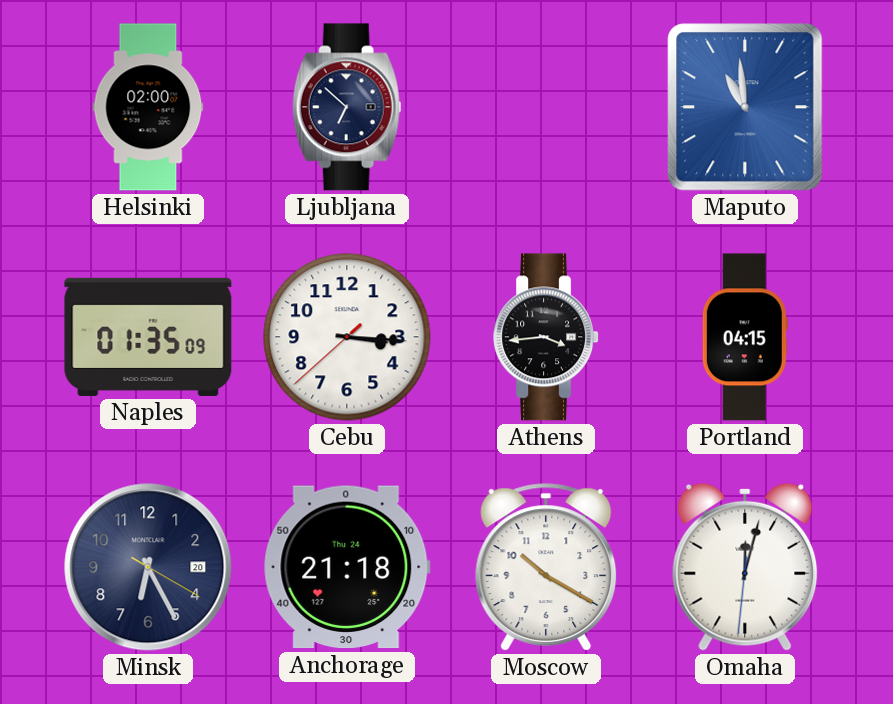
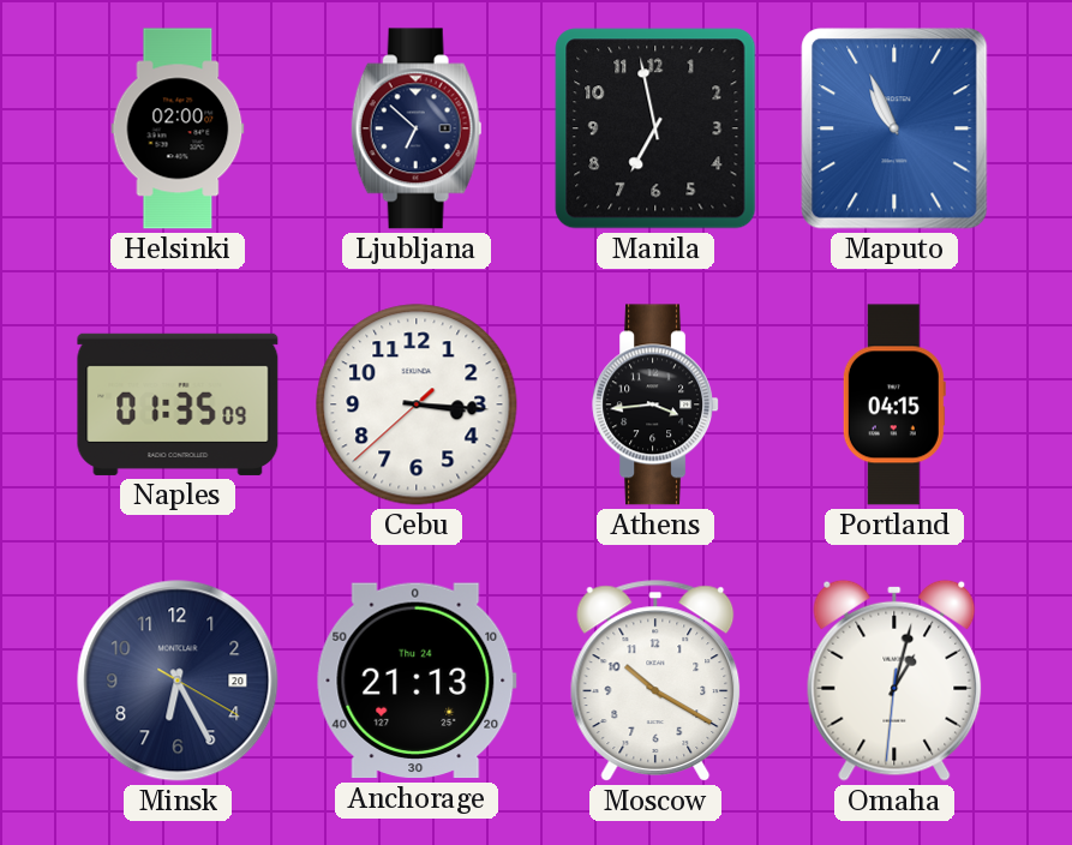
Manila: none -> 6:58 (655, 128)
Maputo: 10:59 -> 10:56 (894, 128)
Anchorage: 21:18 -> 21:13 (417, 681)
Omaha: 12:02 -> 1:02 (894, 681)
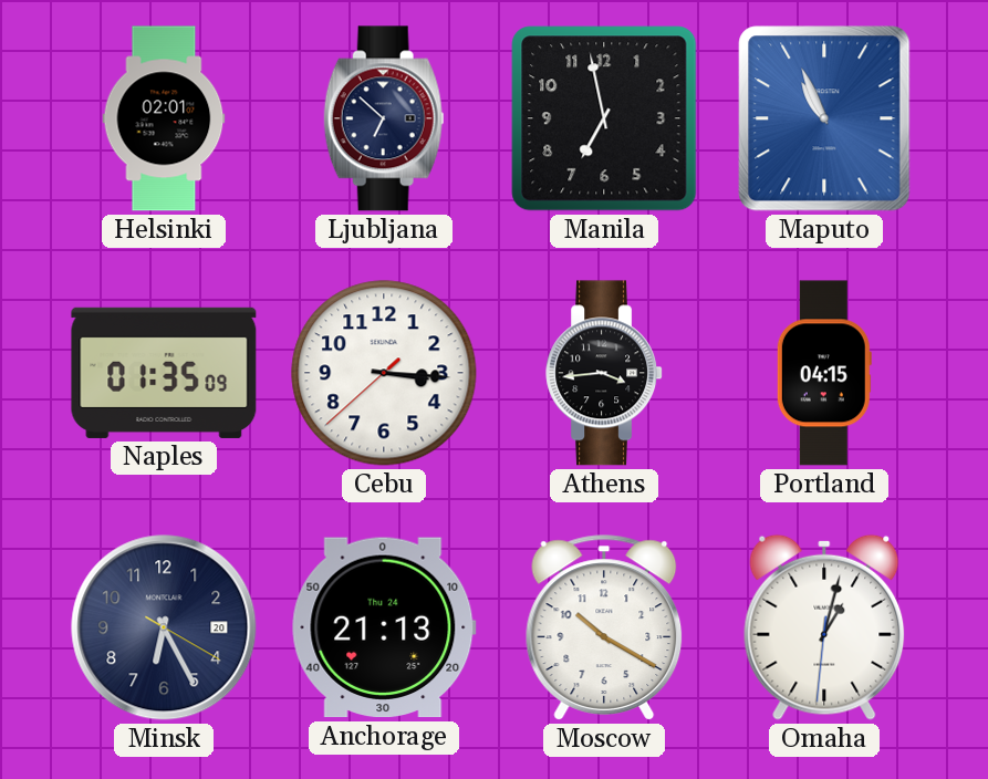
Helsinki: 02:00 -> 02:01 (164, 118)
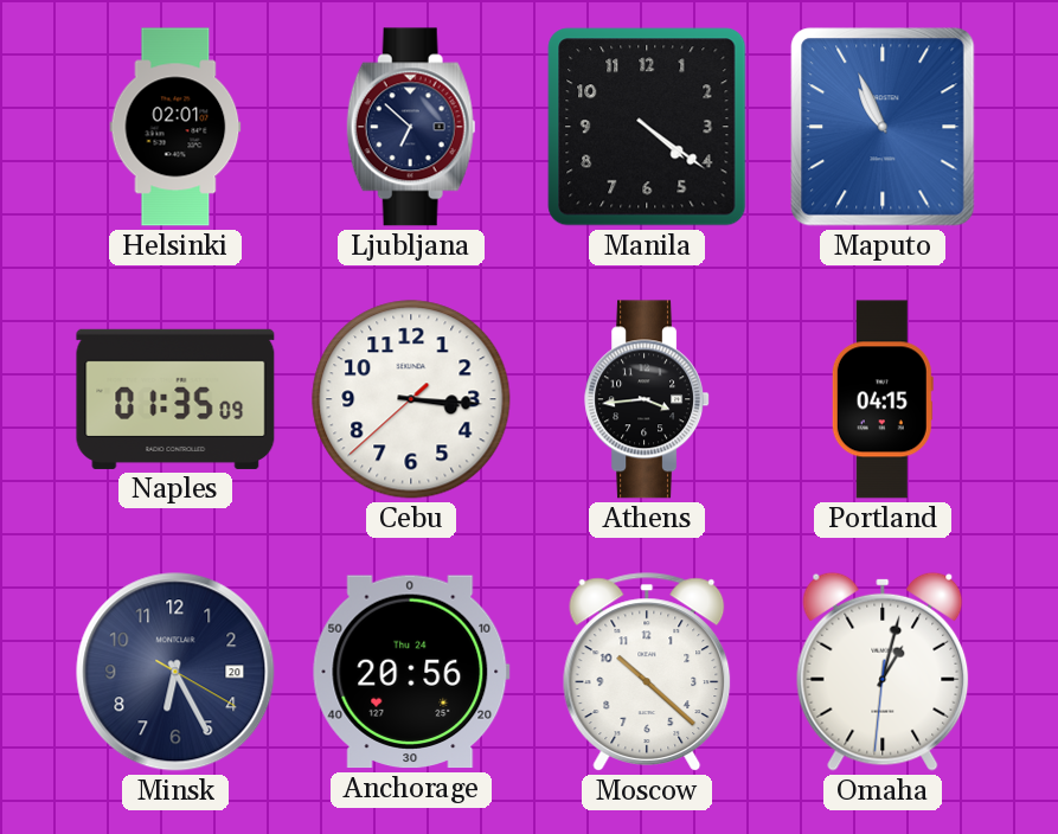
Manila: 6:58 -> 4:21 (647, 127)
Anchorage: 21:13 -> 20:56 (411, 672)
Moscow: 10:20 -> 10:22 (647, 672)
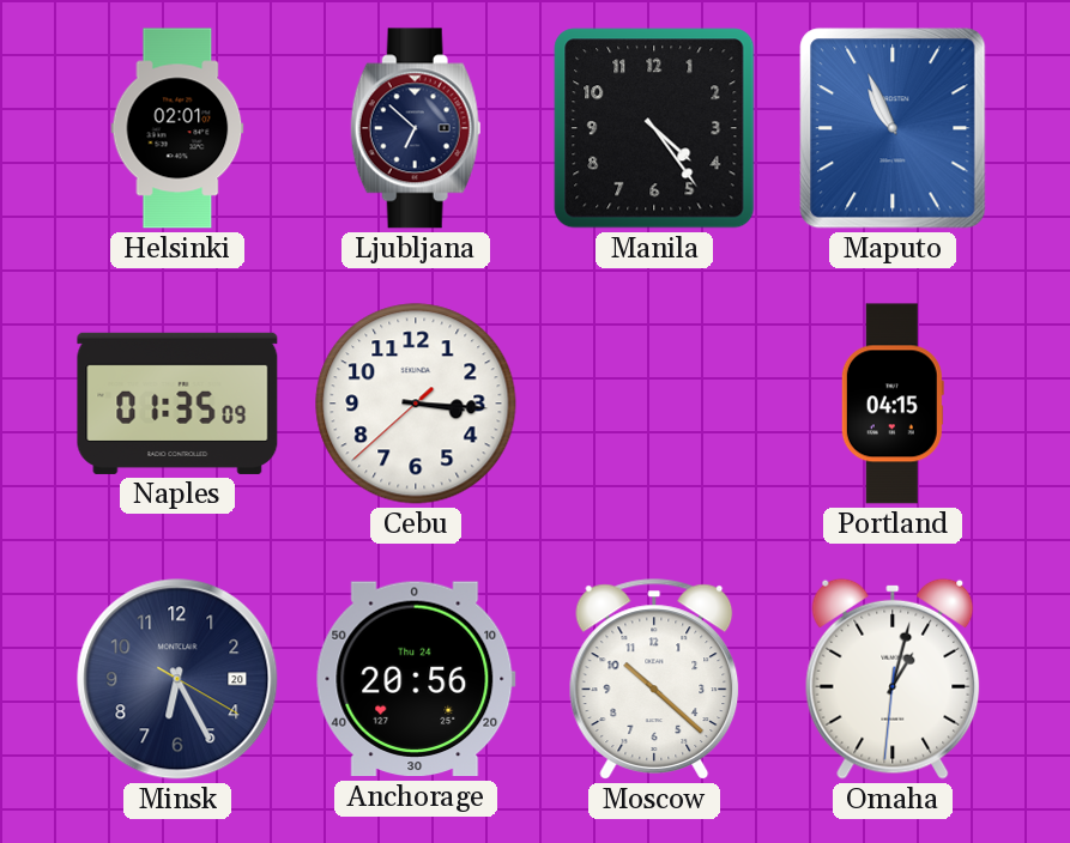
Manila: 4:21 -> 4:24 (654, 128)
Athens: 3:44 -> none (647, 399)
